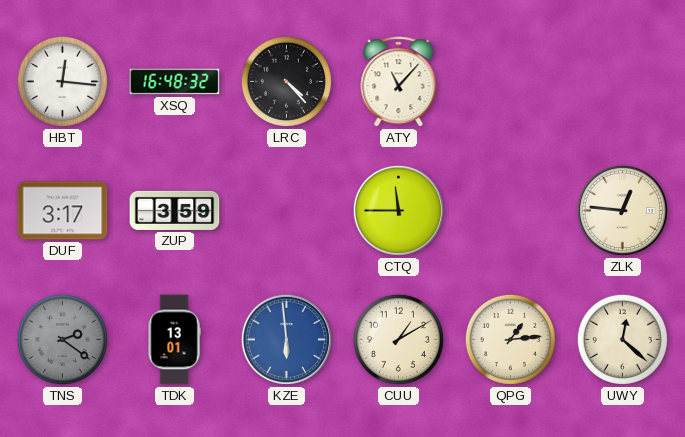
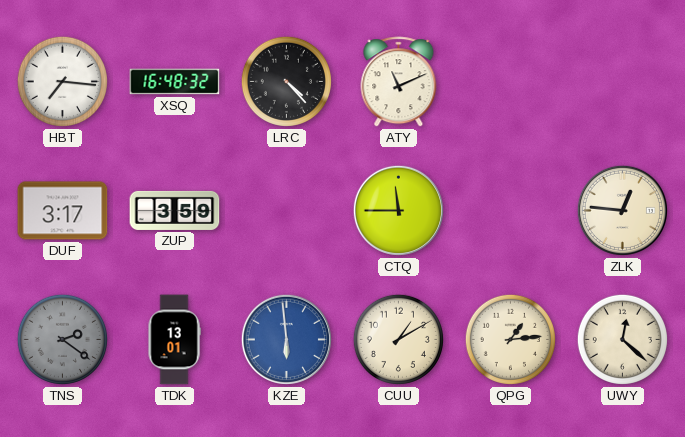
HBT: 12:16 -> 7:16 (62, 81)
ATY: 11:07 -> 11:11 (399, 82)
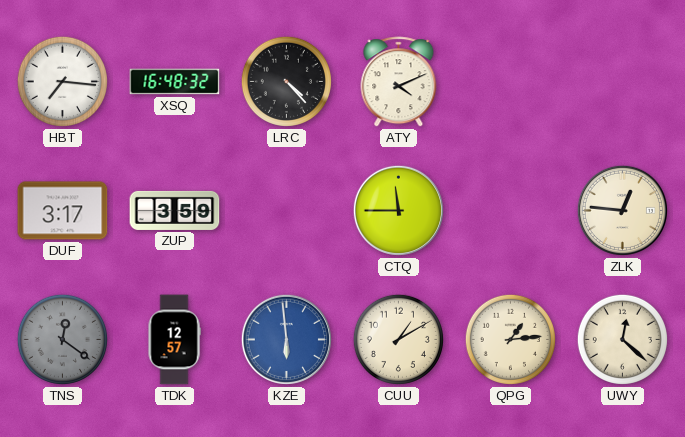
ATY: 11:11 -> 4:11 (399, 82)
TNS: 2:21 -> 12:21 (62, 339)
TDK: 13:01 -> 12:57 (174, 340)
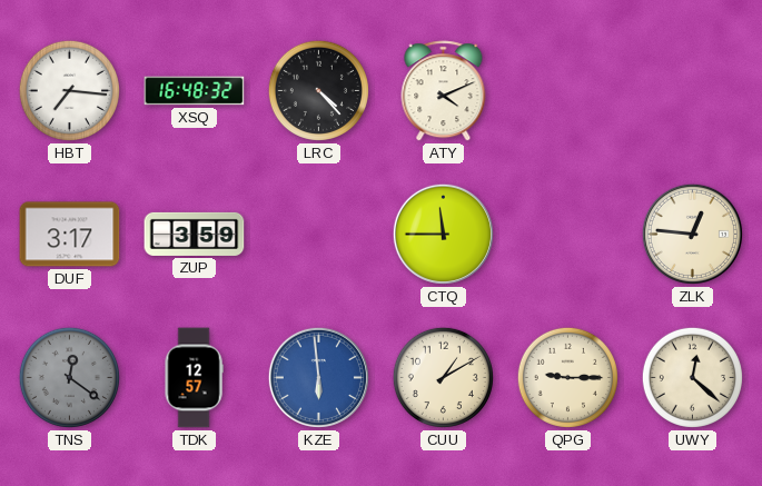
QPG: 1:14 -> 9:15 (567, 377)
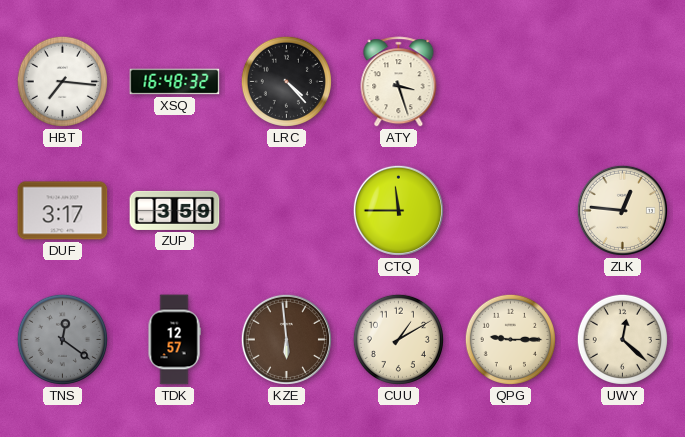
ATY: 4:11 -> 3:27 (399, 82)
KZE dial: blue -> brown (286, 339)
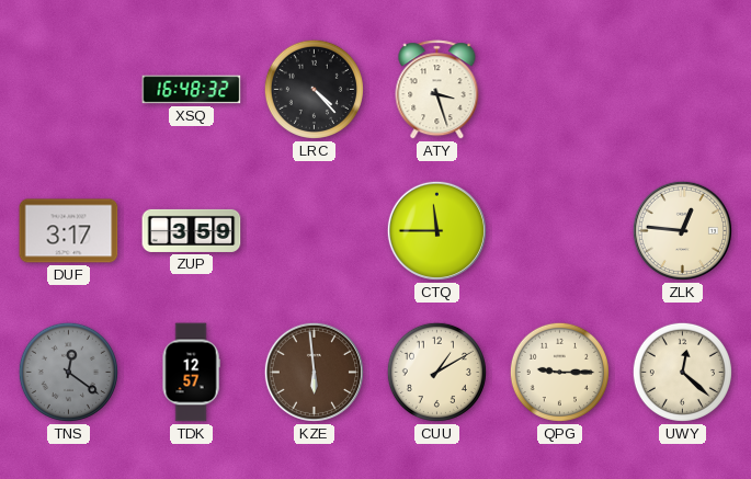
HBT: 7:16 -> none (62, 81)
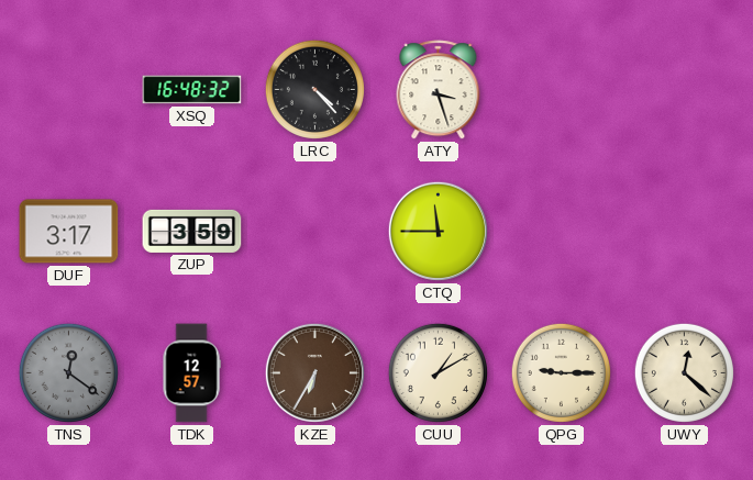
ZLK: 12:46 -> none (682, 230)
KZE: 5:59 -> 6:35 (314, 372)
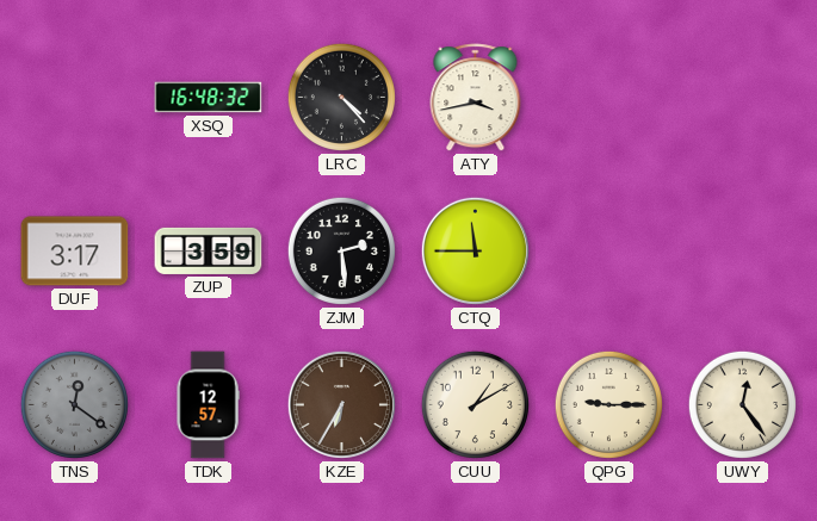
ATY: 3:27 -> 3:43 (476, 98)
ZJM: none -> 2:29 (341, 250)
UWY: 12:22 -> 12:24 (742, 404)
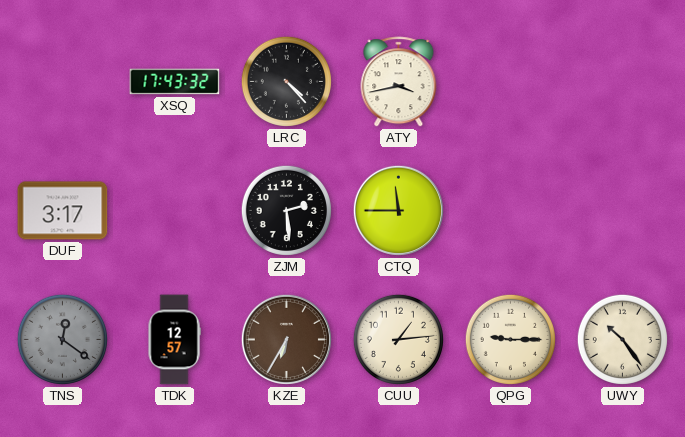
XSQ: 16:48 -> 17:43 (175, 82)
ZUP: 3:59 -> none (209, 250)
CUU: 1:10 -> 1:14 (398, 339)
UWY: 12:24 -> 10:24 (622, 339)
